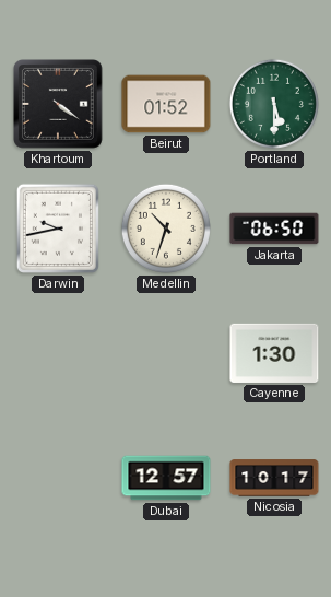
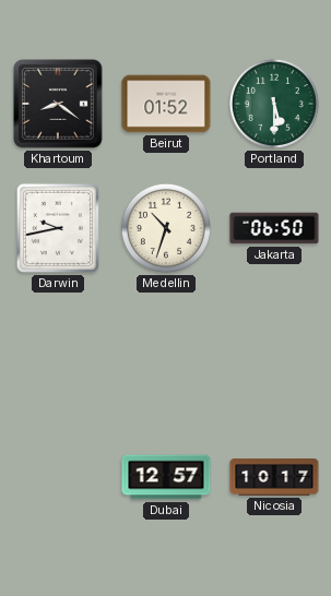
Khartoum: 4:21 -> 8:21 (59, 105)
Cayenne: 1:30 -> none (274, 353)
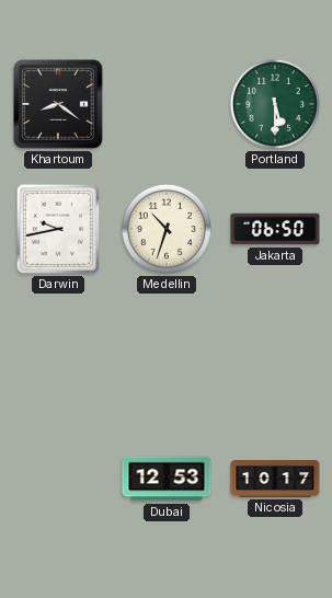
Beirut: 01:52 -> none (166, 104)
Dubai: 12:57 -> 12:53 (167, 479)
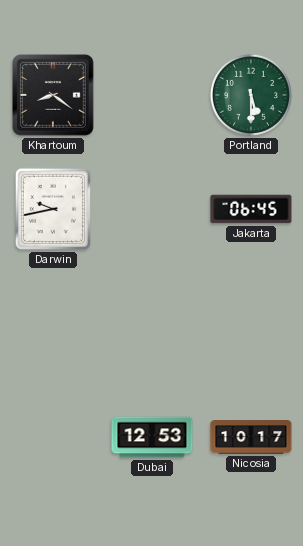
Medellin: 10:33 -> none (167, 229)
Jakarta: 06:50 -> 06:45 (251, 209)
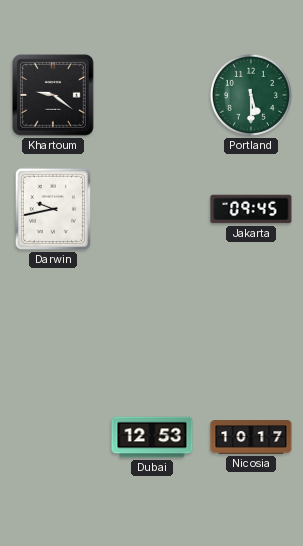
Khartoum: 8:21 -> 9:21 (54, 96)
Jakarta: 06:45 -> 09:45 (251, 209)
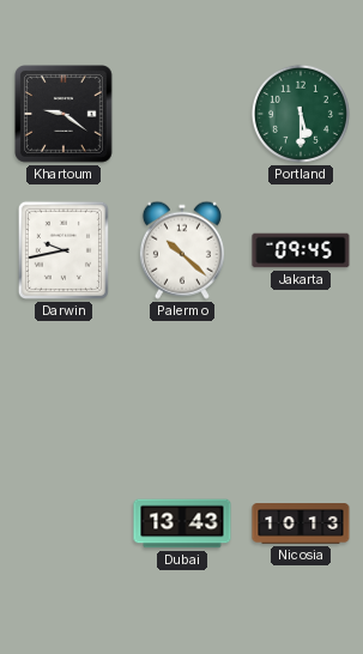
Palermo: none -> 10:22 (182, 250)
Dubai: 12:53 -> 13:43 (182, 523)
Nicosia: 10:17 -> 10:13 (301, 523)
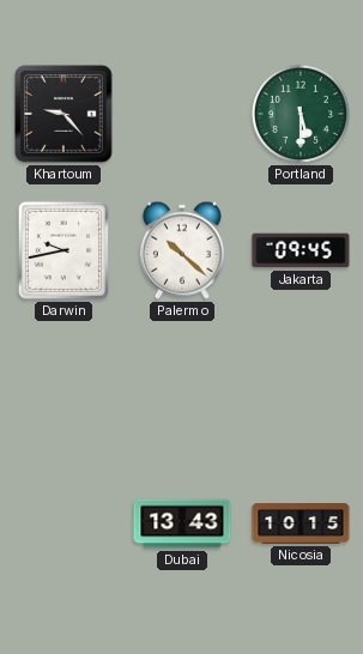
Khartoum: 9:21 -> 9:23 (65, 115)
Nicosia: 10:13 -> 10:15 (301, 523)
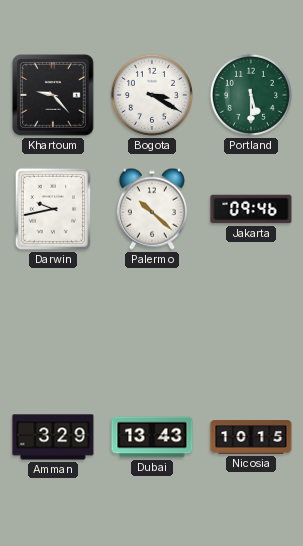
Bogota: none -> 3:20 (152, 95)
Jakarta: 09:45 -> 09:46 (251, 209)
Amman: none -> 3:29 (53, 437)
